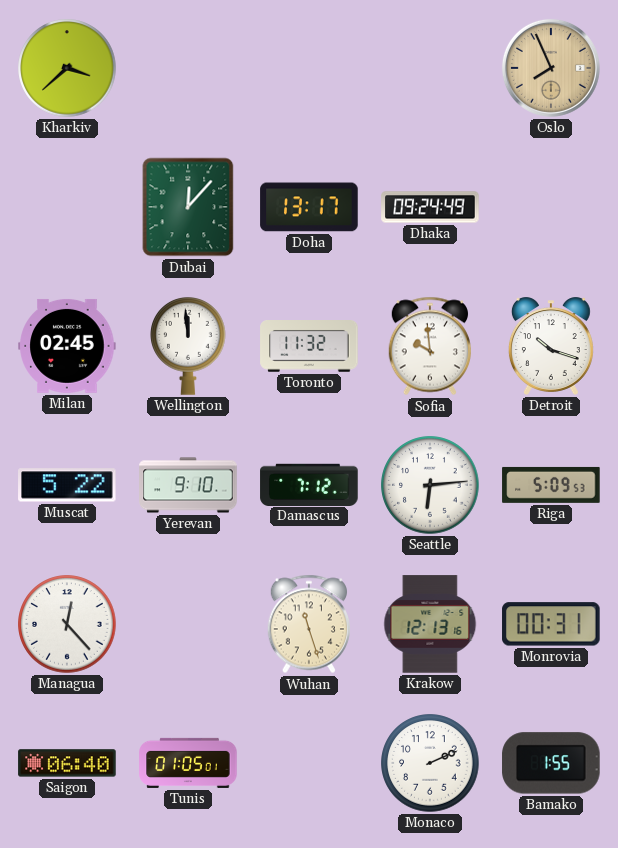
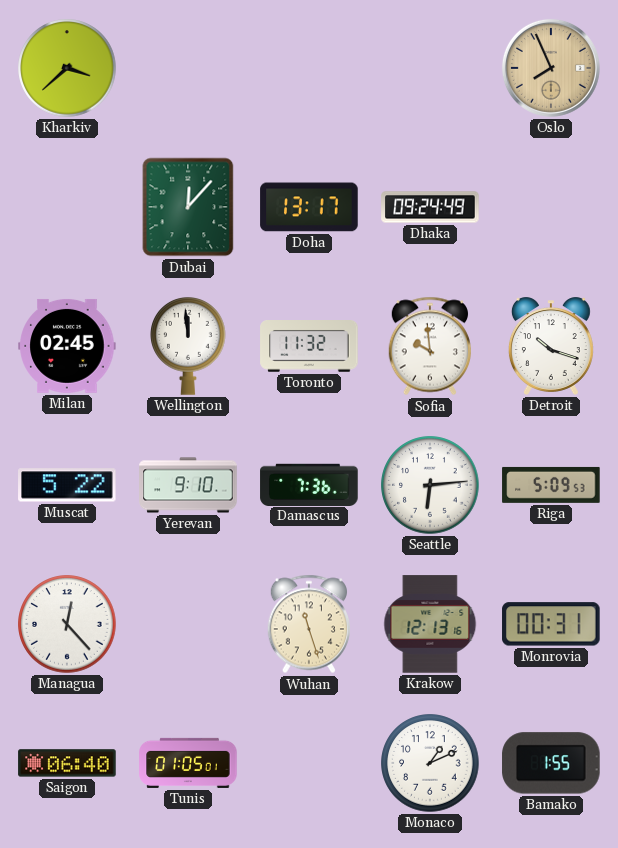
Damascus: 7:12 -> 7:36 (309, 484)
Monaco: 2:11 -> 1:11 (430, 763)
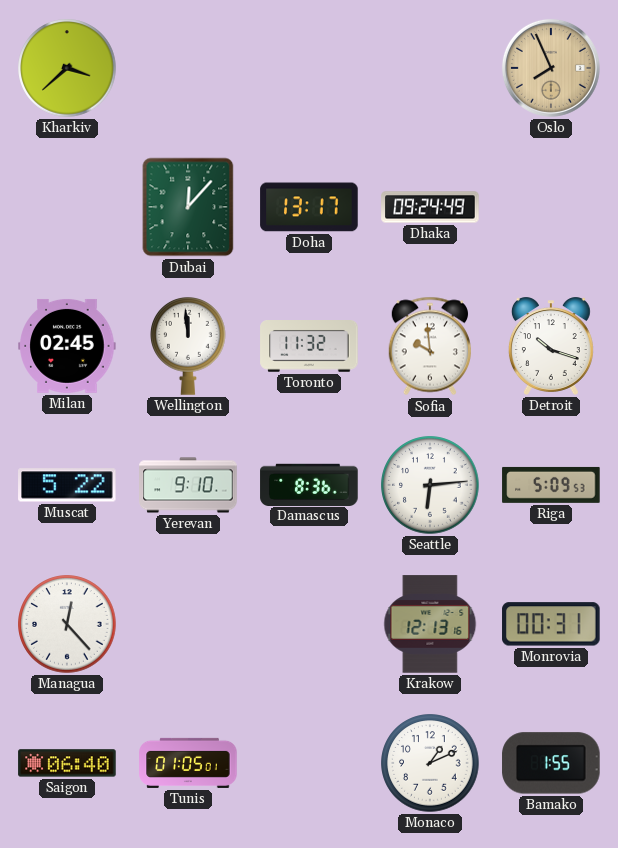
Damascus: 7:36 -> 8:36 (309, 484)
Wuhan: 11:27 -> none (308, 624)
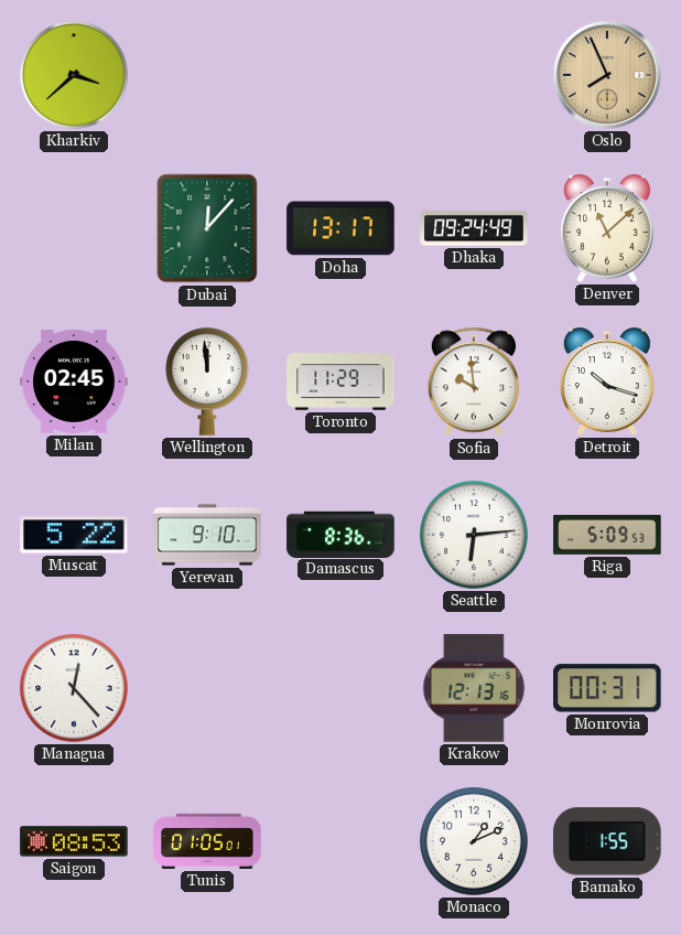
Denver: none -> 11:08 (607, 228)
Toronto: 11:32 -> 11:29 (340, 383)
Saigon: 06:40 -> 08:53 (74, 841)
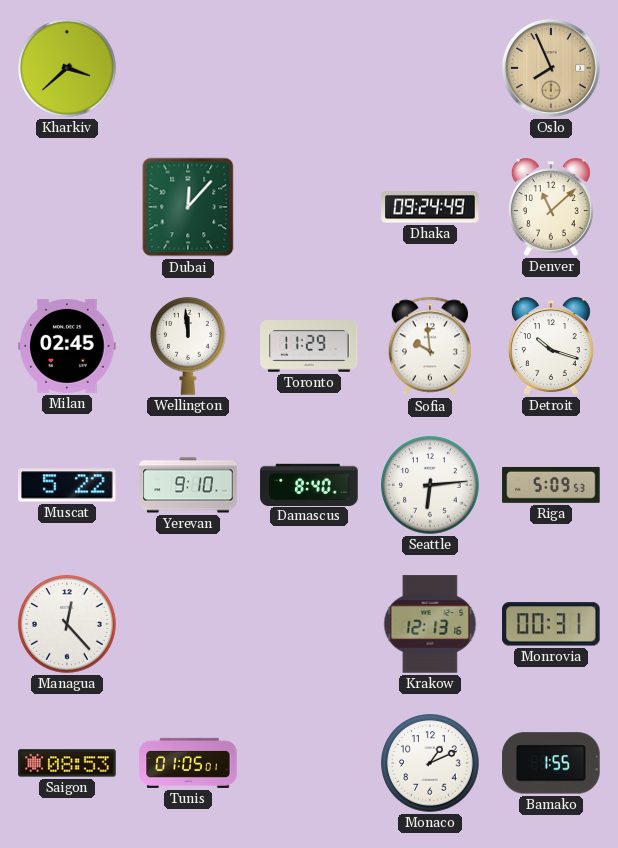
Doha: 13:17 -> none (340, 228)
Damascus: 8:36 -> 8:40 (309, 484)
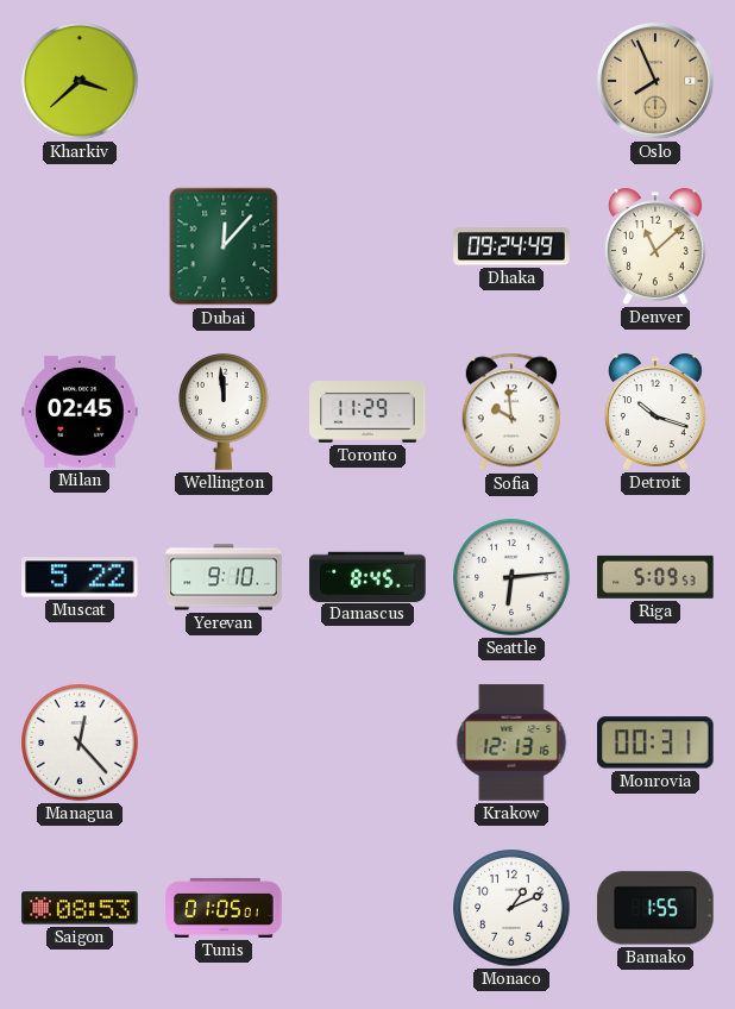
Damascus: 8:40 -> 8:45 (367, 576)
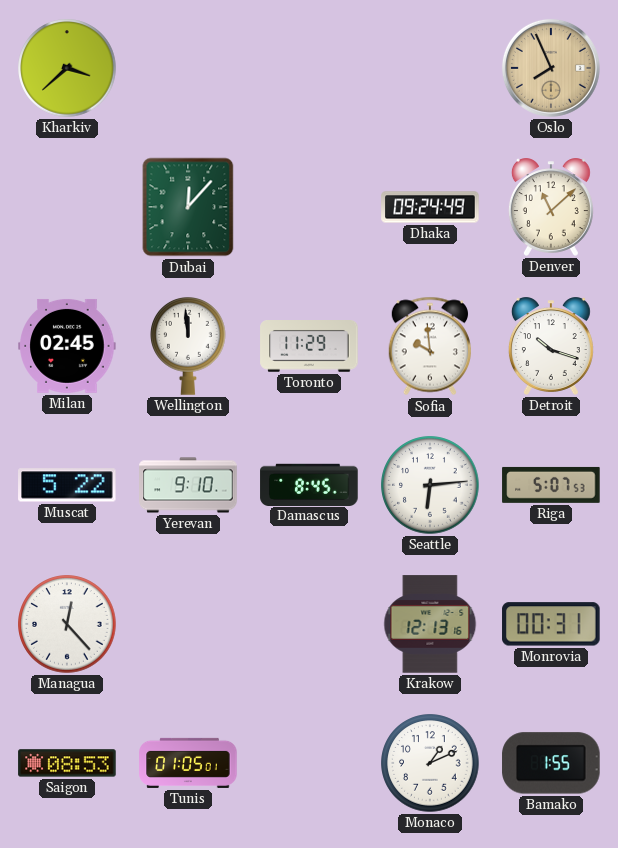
Riga: 5:09 -> 5:07 (551, 485)
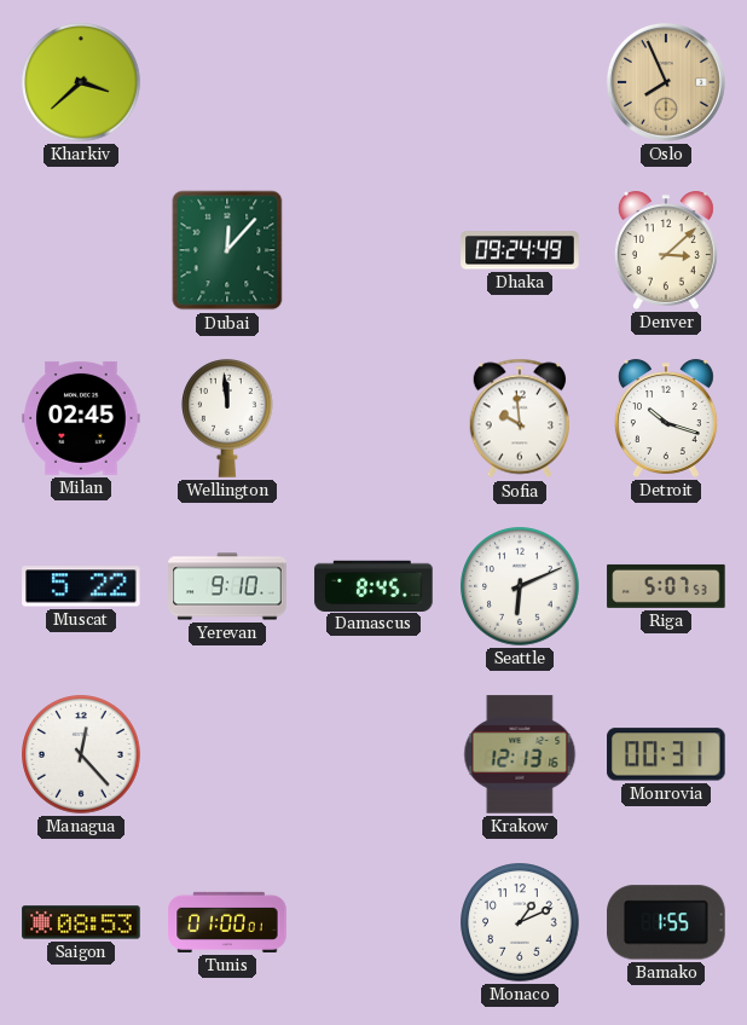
Denver: 11:08 -> 3:08 (666, 250)
Toronto: 11:29 -> none (309, 347)
Seattle: 6:14 -> 6:11 (520, 586)
Tunis: 01:05 -> 01:00 (227, 922)
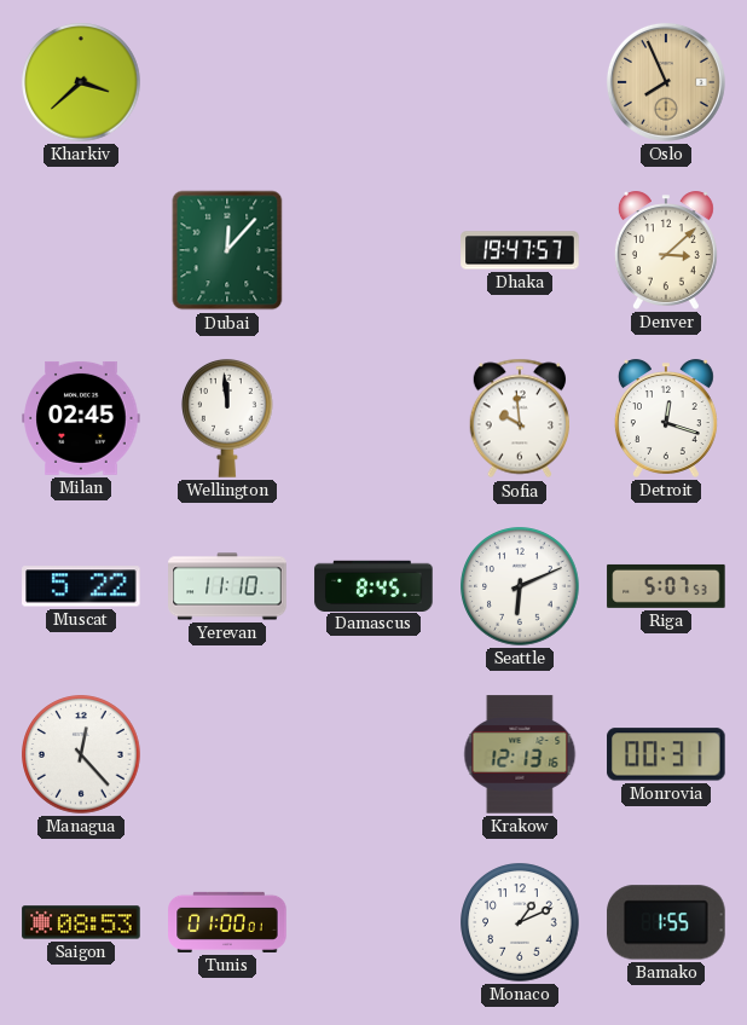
Dhaka: 09:24 -> 19:47 (520, 250)
Detroit: 10:18 -> 12:18 (666, 418)
Yerevan: 9:10 -> 11:10 (227, 586)
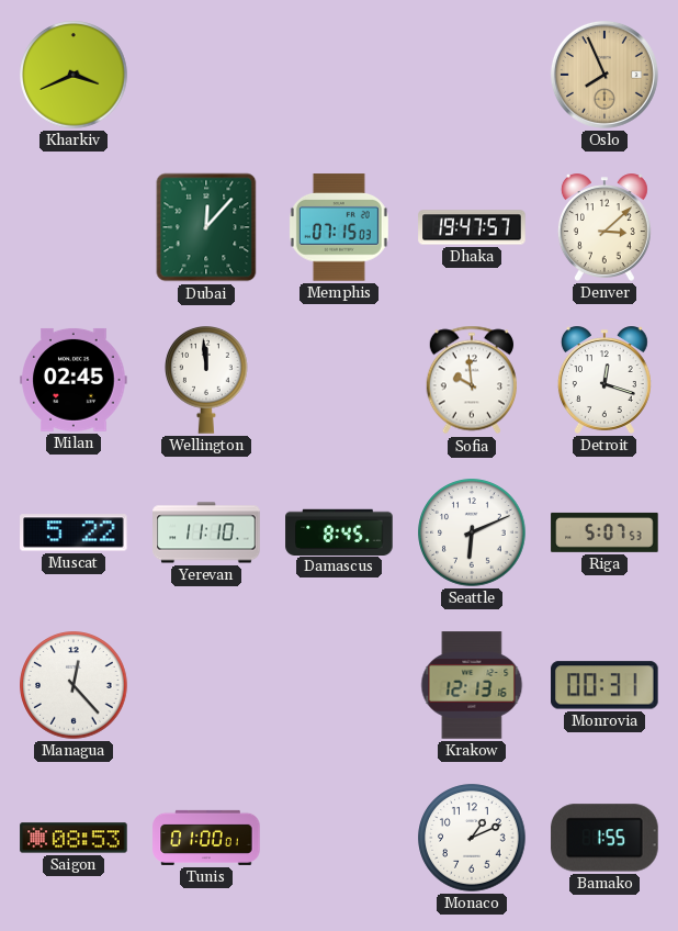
Kharkiv: 3:38 -> 3:41 (74, 75)
Memphis: none -> 07:15 (339, 227)
